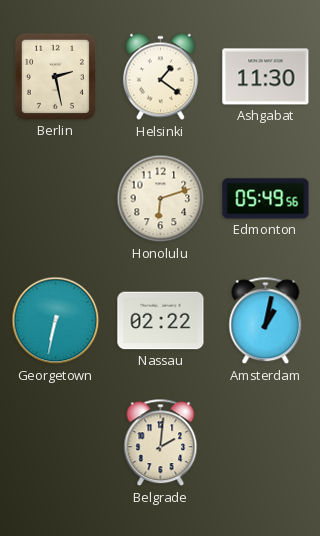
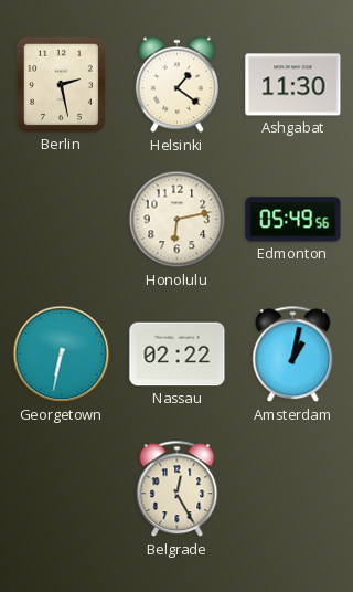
Honolulu: 6:12 -> 6:13 (178, 220)
Belgrade: 2:01 -> 12:25 (178, 489)
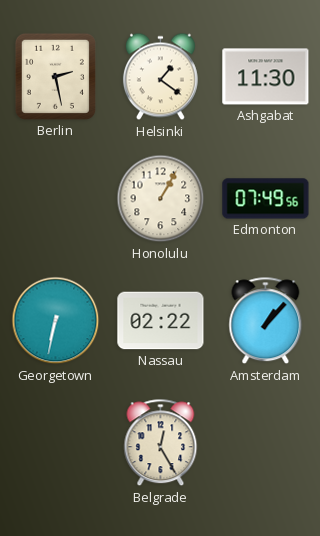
Honolulu: 6:13 -> 1:05 (161, 199)
Edmonton: 05:49 -> 07:49 (266, 199)
Amsterdam: 1:02 -> 1:07 (266, 321)
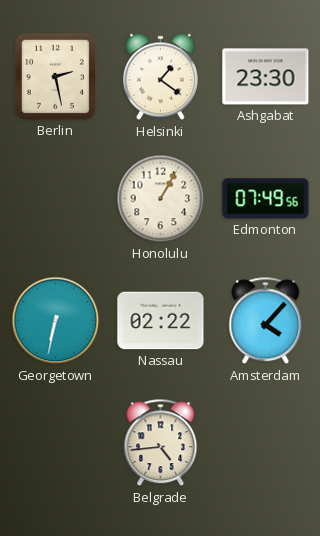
Ashgabat: 11:30 -> 23:30 (266, 77)
Amsterdam: 1:07 -> 4:07 (266, 321)
Belgrade: 12:25 -> 4:44 (161, 443)
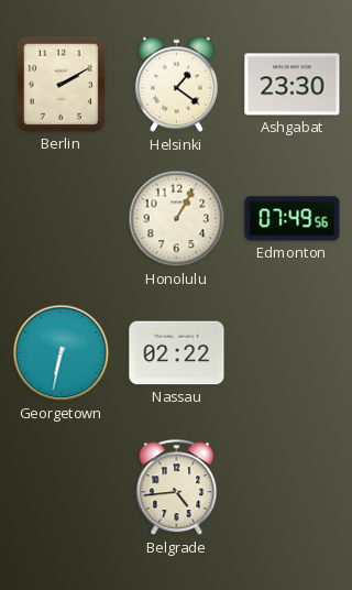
Berlin: 2:28 -> 2:10 (61, 84)
Amsterdam: 4:07 -> none (266, 321)
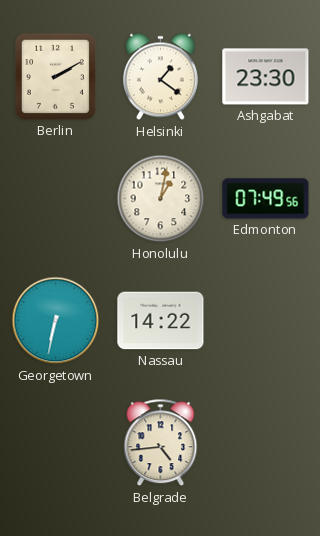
Honolulu: 1:05 -> 1:02 (161, 199)
Nassau: 02:22 -> 14:22 (161, 321)
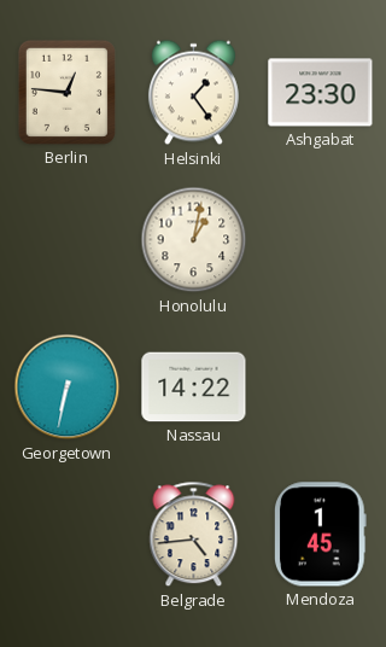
Berlin: 2:10 -> 12:46 (66, 92)
Helsinki: 1:21 -> 1:24 (193, 93)
Edmonton: 07:49 -> none (266, 199)
Mendoza: none -> 1:45 (321, 535)
